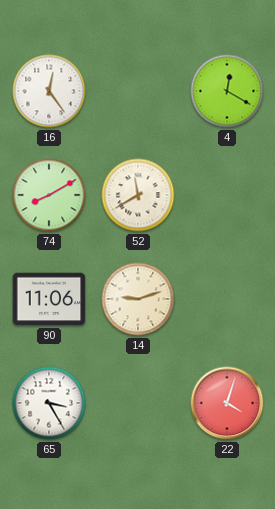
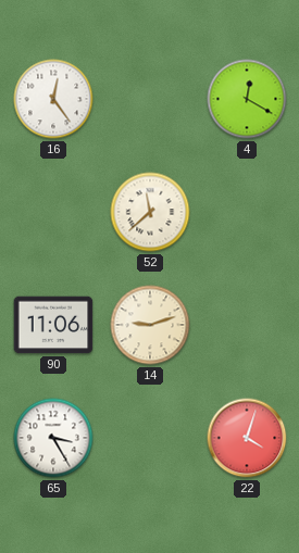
74: 8:10 -> none (49, 195)
52: 11:40 -> 11:38 (150, 212)
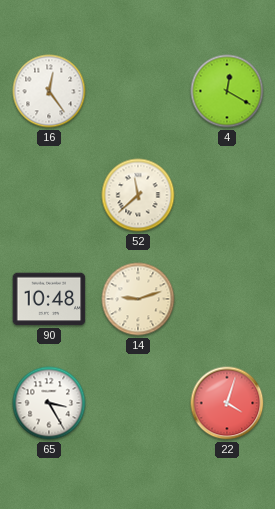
90: 11:06 -> 10:48 (49, 299)
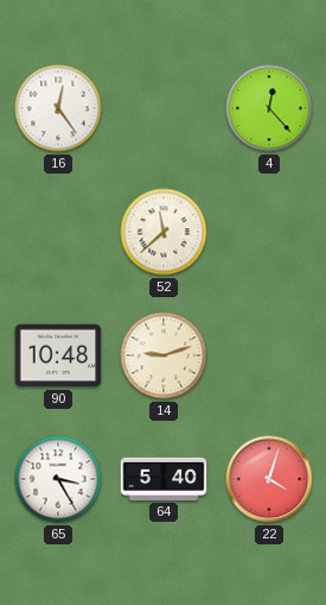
4: 12:20 -> 12:23 (269, 108)
64: none -> 5:40 (164, 479)
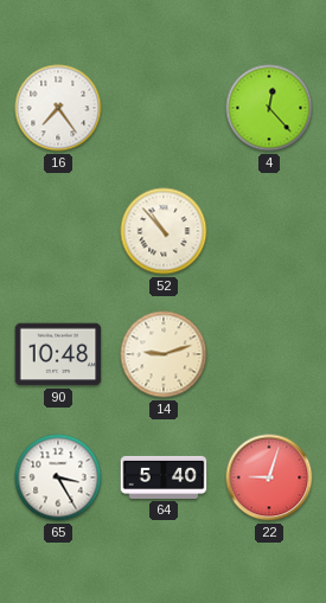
16: 12:24 -> 7:24 (58, 108)
52: 11:38 -> 10:53 (164, 231)
22: 4:03 -> 9:03 (269, 477)
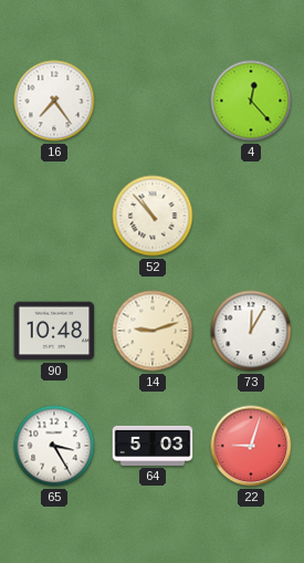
73: none -> 12:05 (251, 331)
64: 5:40 -> 5:03 (153, 446)
